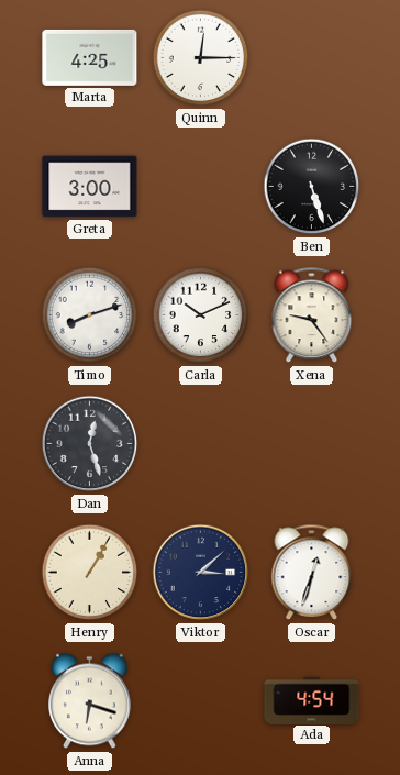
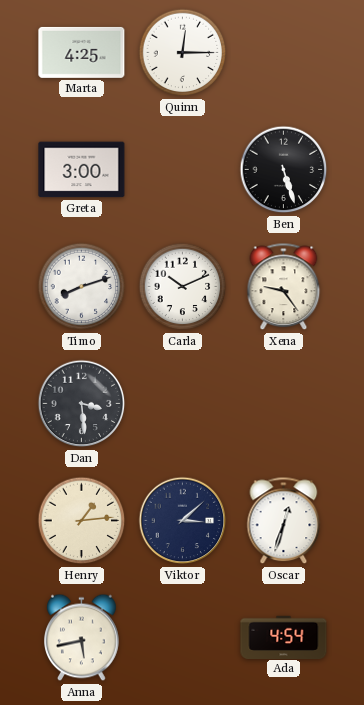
Dan: 12:27 -> 3:29 (82, 404)
Henry: 1:05 -> 1:14 (82, 521)
Anna: 6:18 -> 5:43 (82, 638)
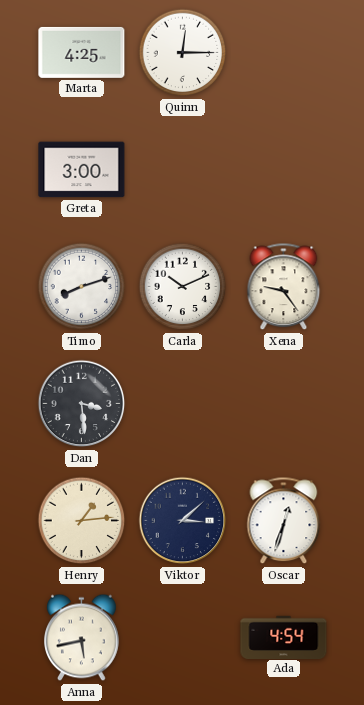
Ben: 5:27 -> none (284, 170)
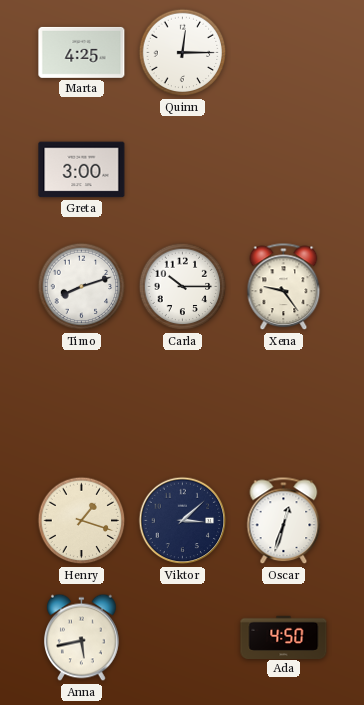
Carla: 10:11 -> 10:15 (183, 287)
Dan: 3:29 -> none (82, 404)
Henry: 1:14 -> 1:18 (82, 521)
Ada: 4:54 -> 4:50 (284, 637)
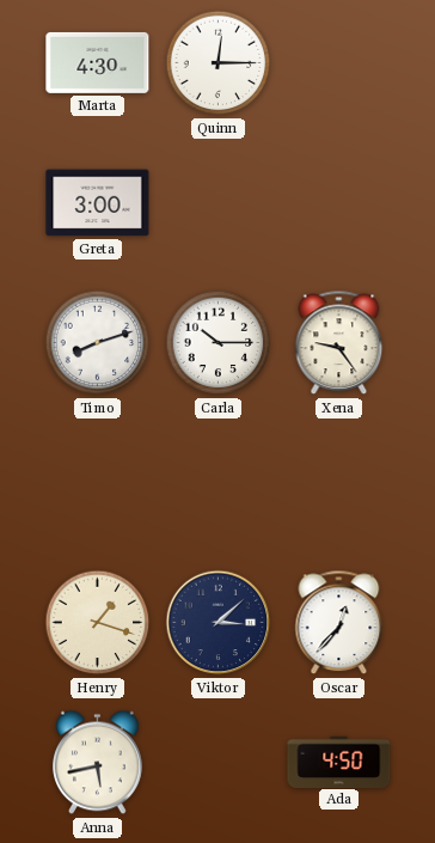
Marta: 4:25 -> 4:30 (98, 62)
Oscar: 12:33 -> 12:37 (339, 623)
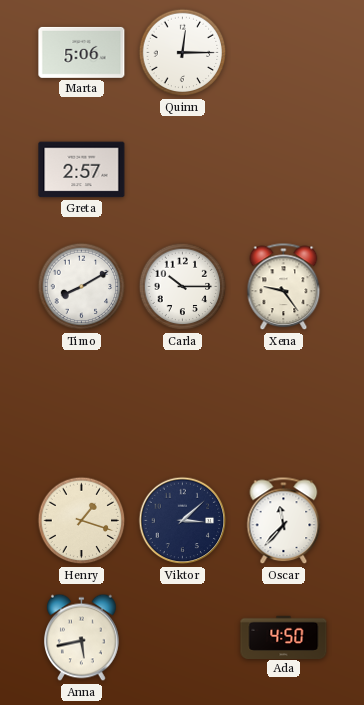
Marta: 4:30 -> 5:06 (82, 52)
Greta: 3:00 -> 2:57 (82, 170)
Timo: 8:12 -> 8:10 (82, 287)
Oscar: 12:37 -> 11:37 (284, 521)
